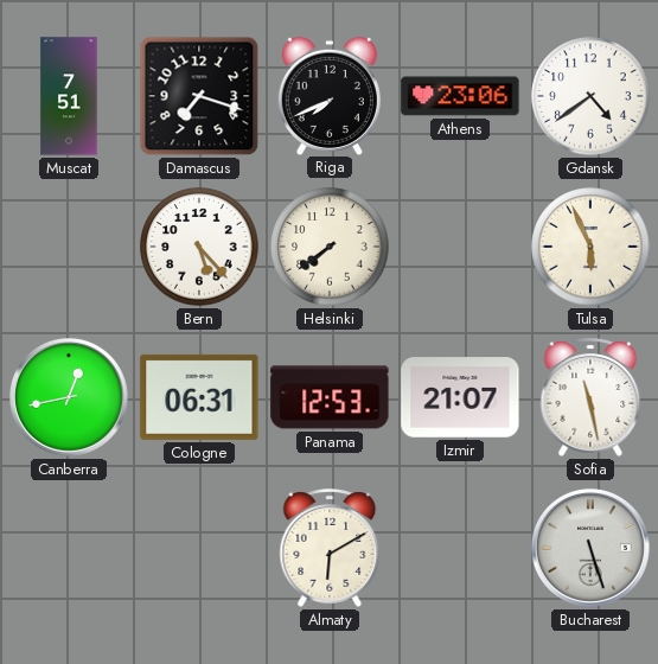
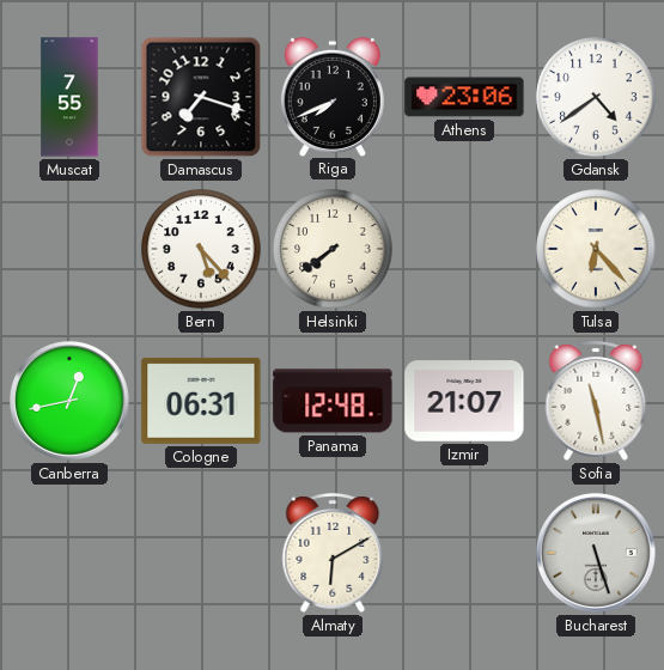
Muscat: 7:51 -> 7:55 (69, 97)
Tulsa: 5:56 -> 6:23 (596, 249)
Panama: 12:53 -> 12:48 (333, 401)
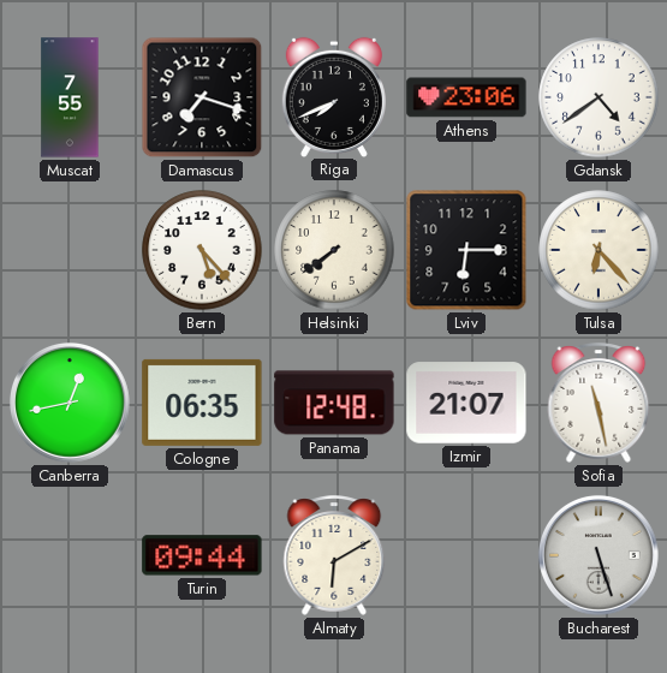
Lviv: none -> 6:15 (466, 250)
Cologne: 06:31 -> 06:35 (202, 403)
Turin: none -> 09:44 (202, 555)
